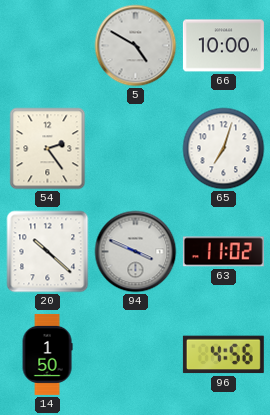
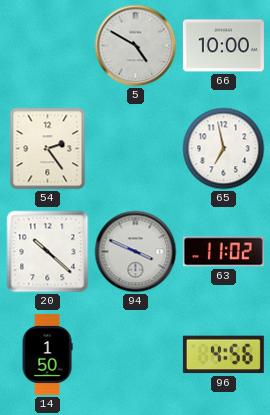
65: 7:03 -> 6:58 (224, 149)
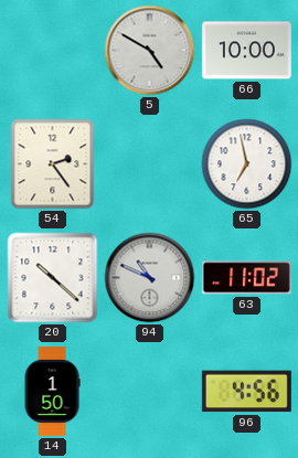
94: 3:49 -> 10:49 (150, 278)
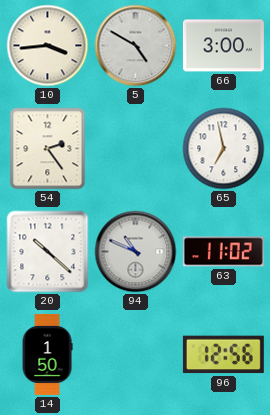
10: none -> 3:44 (48, 46)
66: 10:00 -> 3:00 (223, 46)
96: 4:56 -> 12:56 (223, 355)
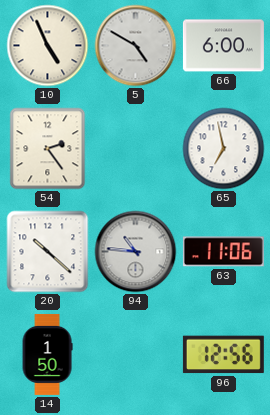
10: 3:44 -> 4:56 (48, 46)
66: 3:00 -> 6:00 (223, 46)
94: 10:49 -> 10:46 (136, 252)
63: 11:02 -> 11:06 (223, 252)
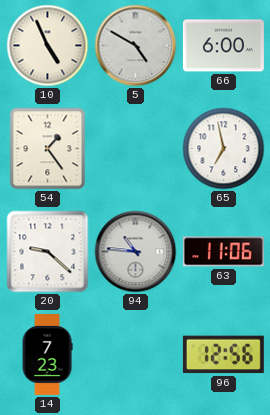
54: 2:24 -> 1:24 (48, 149)
20: 10:22 -> 9:22 (48, 252)
14: 1:50 -> 7:23 (47, 354)
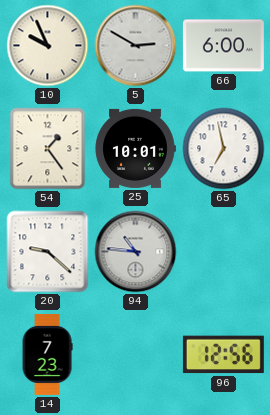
10: 4:56 -> 9:56 (48, 46)
5: 4:50 -> 2:50 (136, 46)
25: none -> 10:01 (135, 148)
63: 11:06 -> none (223, 252)
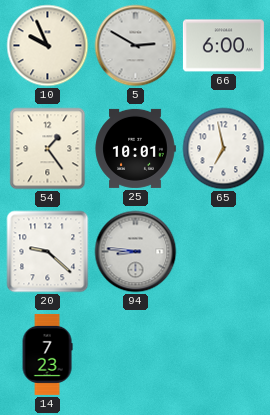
94: 10:46 -> 8:46 (136, 252)
96: 12:56 -> none (223, 355)
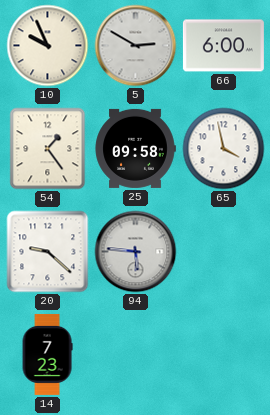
25: 10:01 -> 09:58 (135, 148)
65: 6:58 -> 3:58 (224, 149)
94: 8:46 -> 5:46 (136, 252)
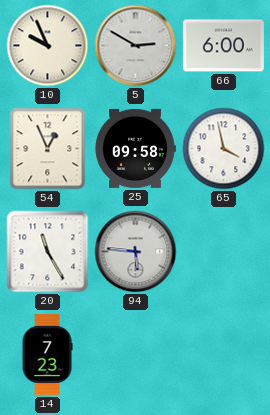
54: 1:24 -> 12:56 (48, 149)
20: 9:22 -> 11:25 (48, 252)
